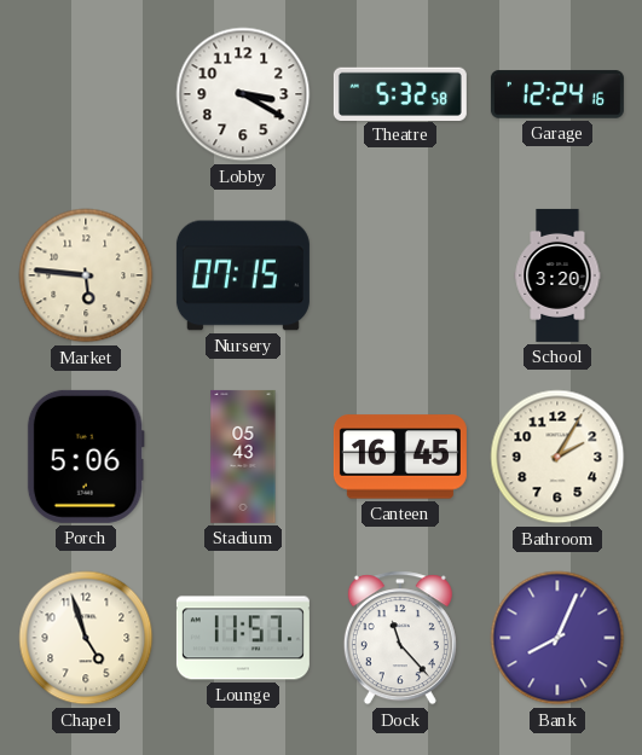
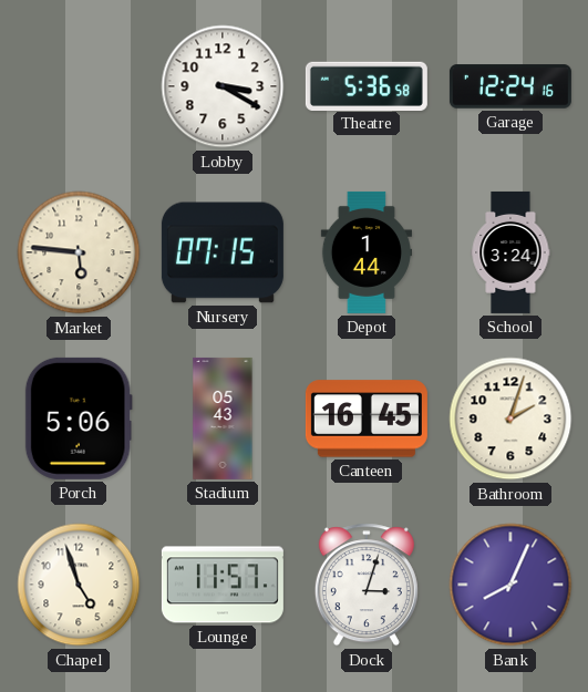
Theatre: 5:32 -> 5:36 (367, 85)
Depot: none -> 1:44 (365, 252)
School: 3:20 -> 3:24 (510, 252)
Bathroom: 2:05 -> 2:03 (510, 419)
Dock: 11:23 -> 3:03 (367, 585)
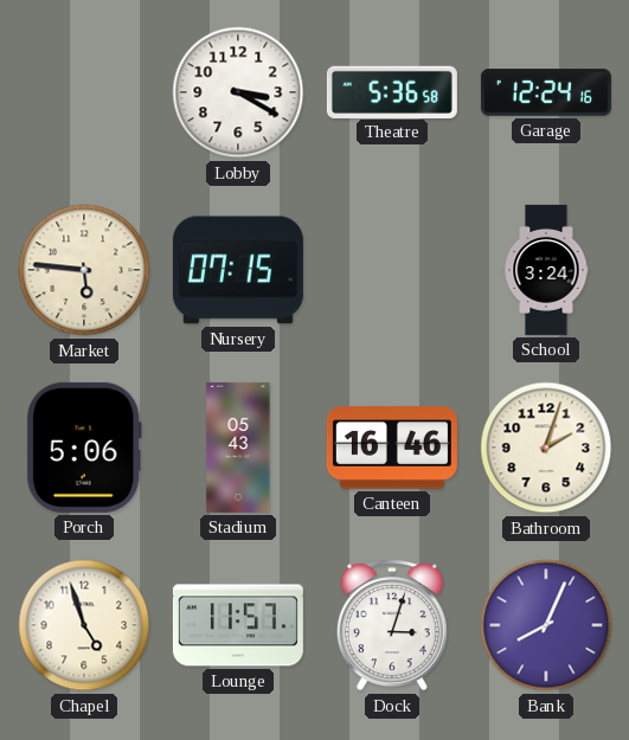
Depot: 1:44 -> none (365, 252)
Canteen: 16:45 -> 16:46 (392, 448)
